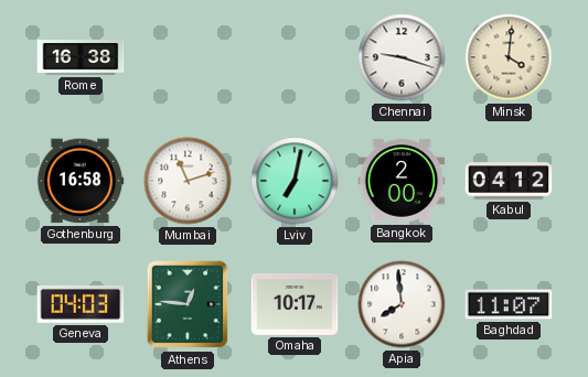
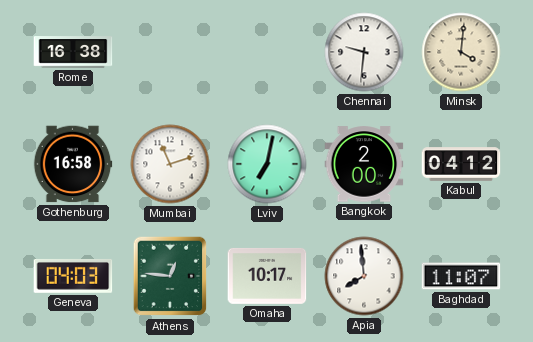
Chennai: 9:18 -> 9:31 (364, 52)
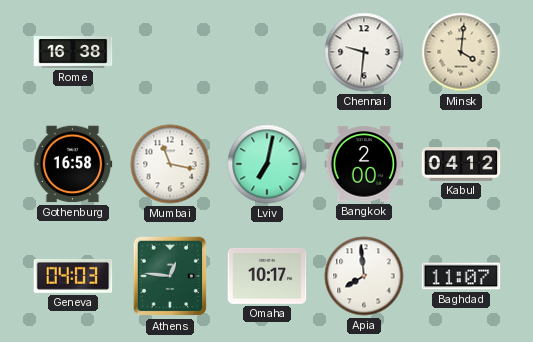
Mumbai: 11:12 -> 11:17 (170, 164)
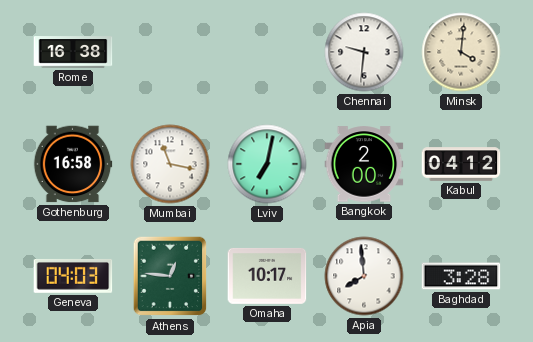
Baghdad: 11:07 -> 3:28 (461, 276)
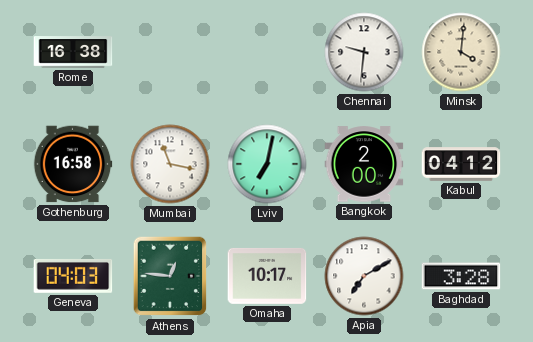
Apia: 7:59 -> 7:10 (364, 276)
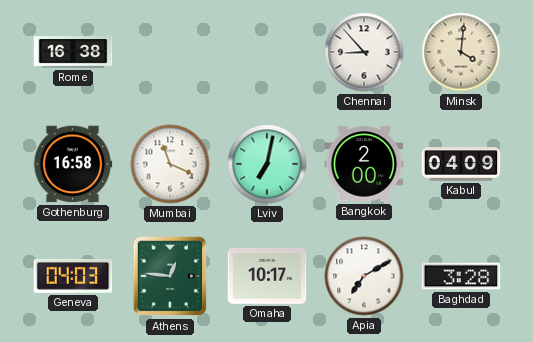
Chennai: 9:31 -> 8:53 (364, 52)
Mumbai: 11:17 -> 11:19 (170, 164)
Kabul: 04:12 -> 04:09 (461, 164)
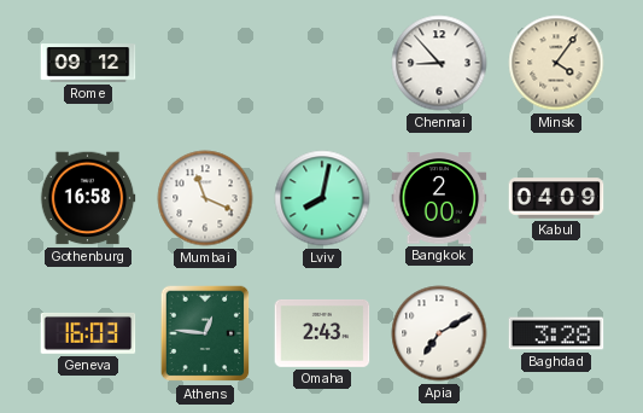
Rome: 16:38 -> 09:12 (88, 63)
Minsk: 4:01 -> 4:06 (556, 63)
Lviv: 7:02 -> 8:02 (322, 198)
Geneva: 04:03 -> 16:03 (88, 333)
Omaha: 10:17 -> 2:43 (322, 333)
